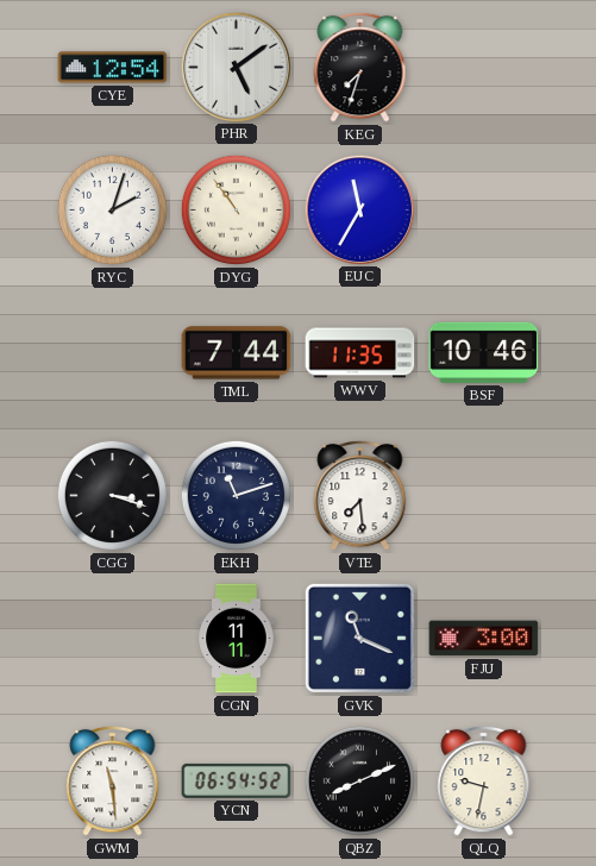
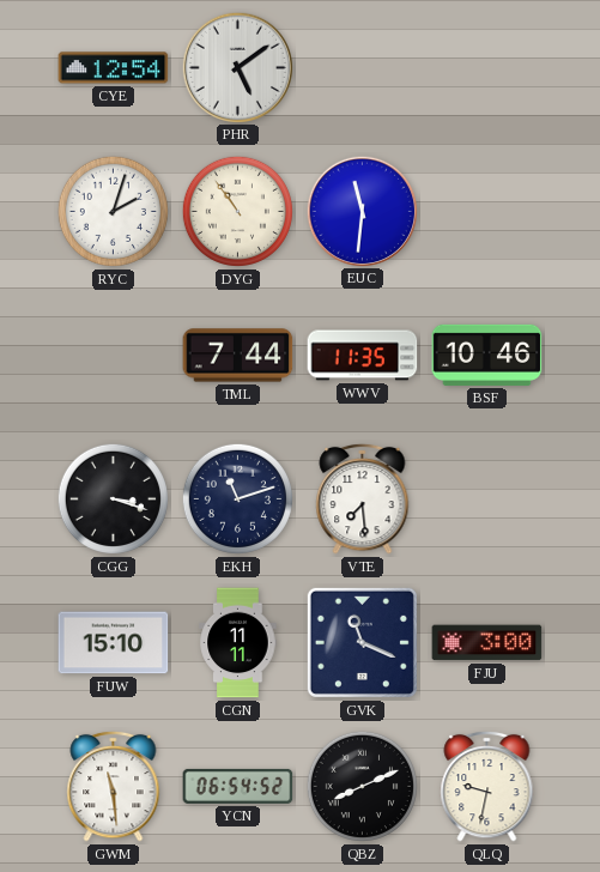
KEG: 7:33 -> none (360, 67)
EUC: 11:35 -> 11:31 (362, 211)
FUW: none -> 15:10 (114, 643)
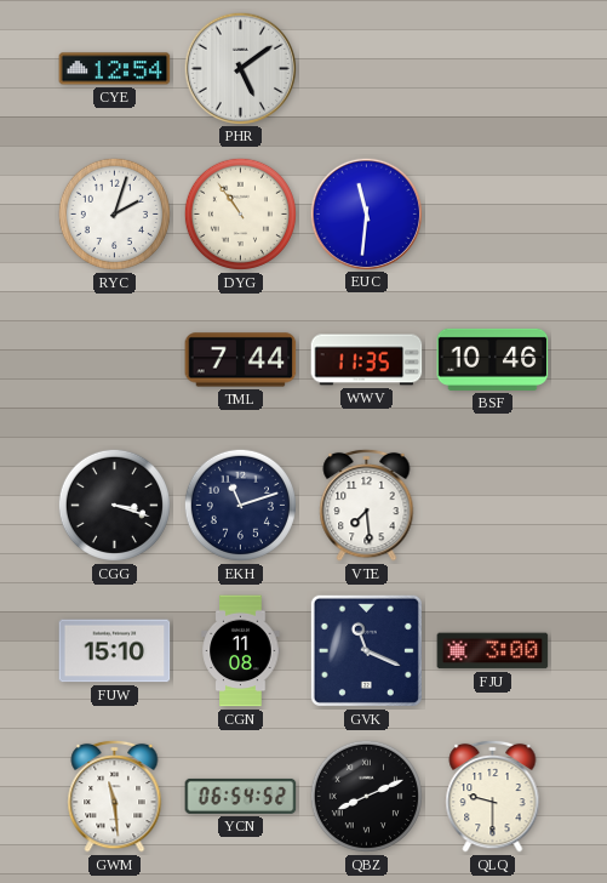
CGN: 11:11 -> 11:08 (241, 651)
QLQ: 9:32 -> 9:30 (493, 796)
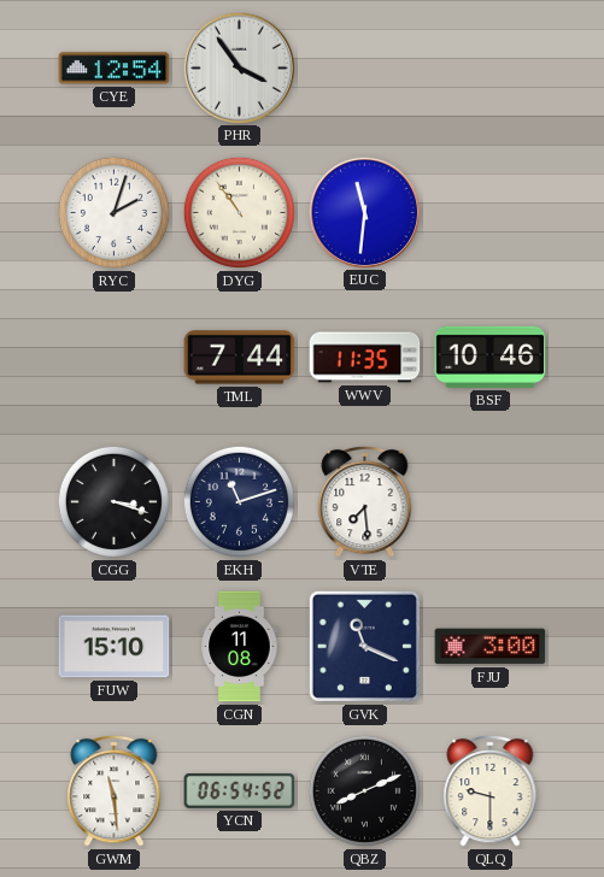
PHR: 5:09 -> 3:54 (239, 67)
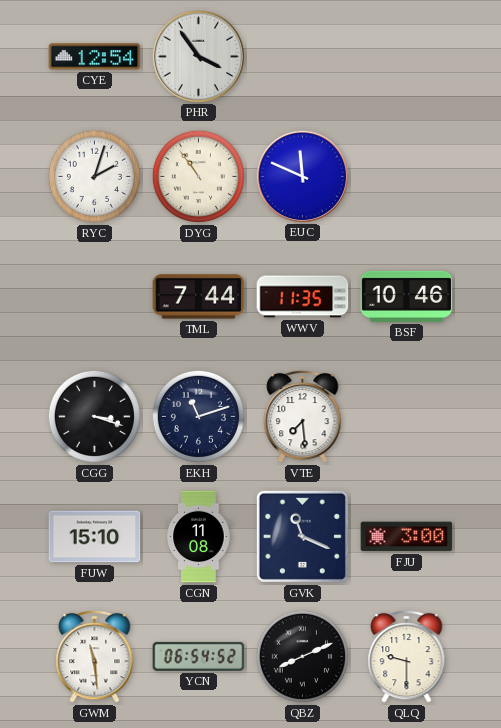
EUC: 11:31 -> 11:49 (302, 176)
